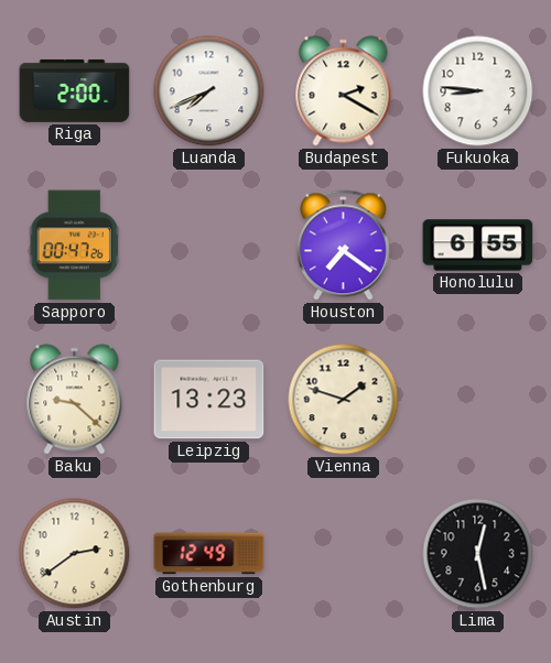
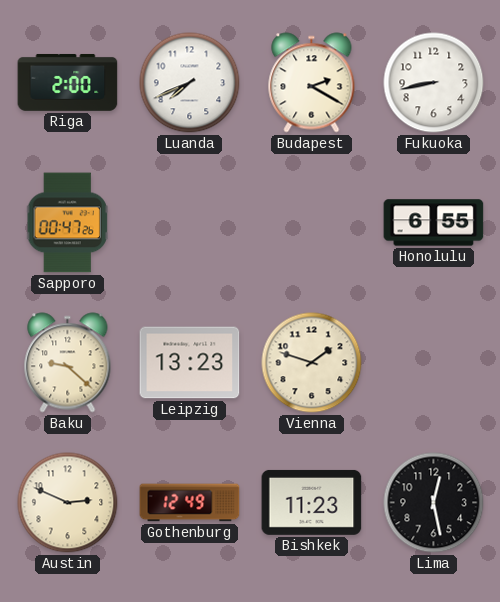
Fukuoka: 8:46 -> 8:43 (434, 83)
Houston: 7:21 -> none (343, 246)
Austin: 2:39 -> 2:49 (68, 503)
Bishkek: none -> 11:23 (312, 502)
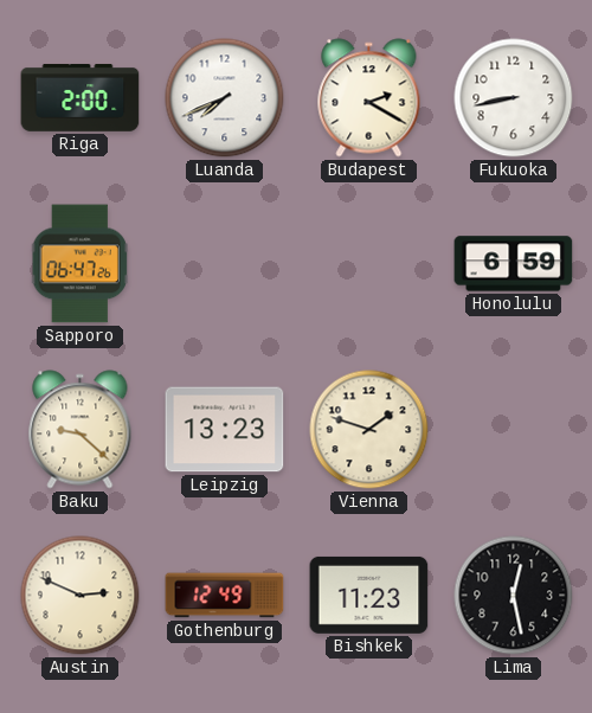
Sapporo: 00:47 -> 06:47 (79, 264)
Honolulu: 6:55 -> 6:59 (514, 264)
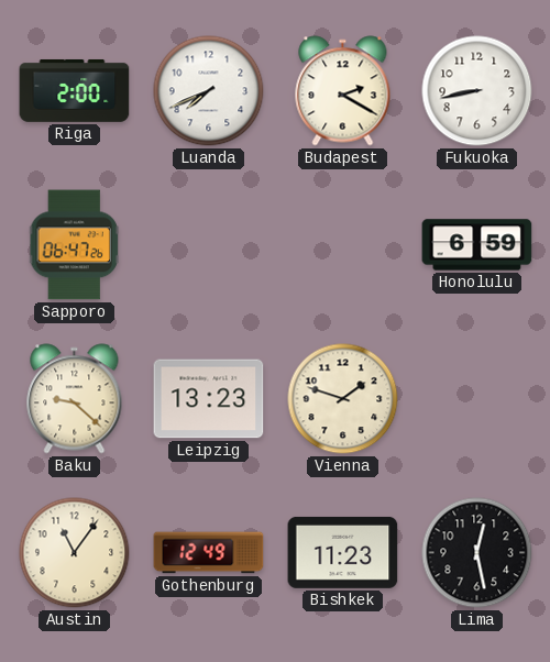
Austin: 2:49 -> 11:06 (75, 553)
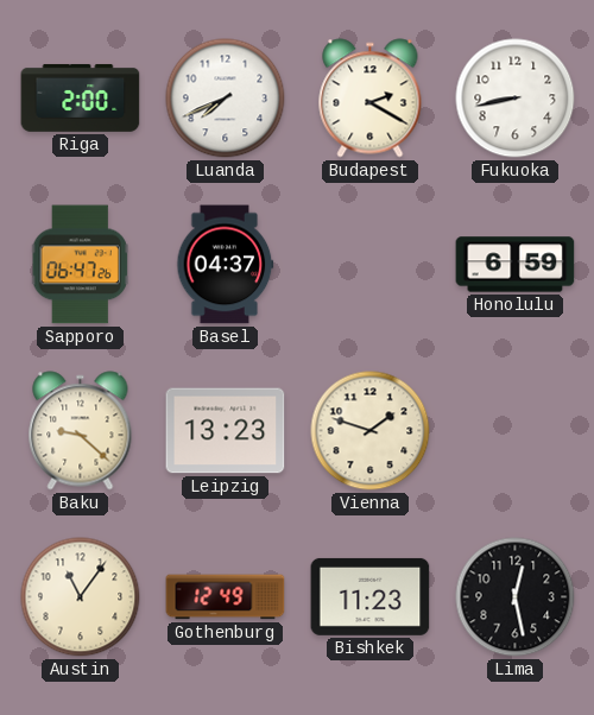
Basel: none -> 04:37 (226, 265)
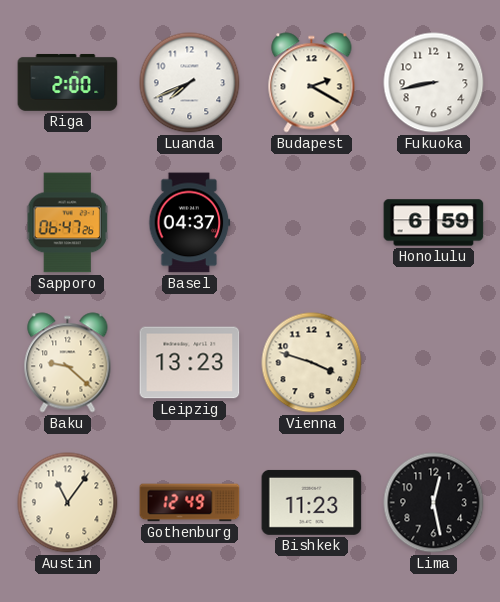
Vienna: 1:48 -> 3:48 (312, 363)
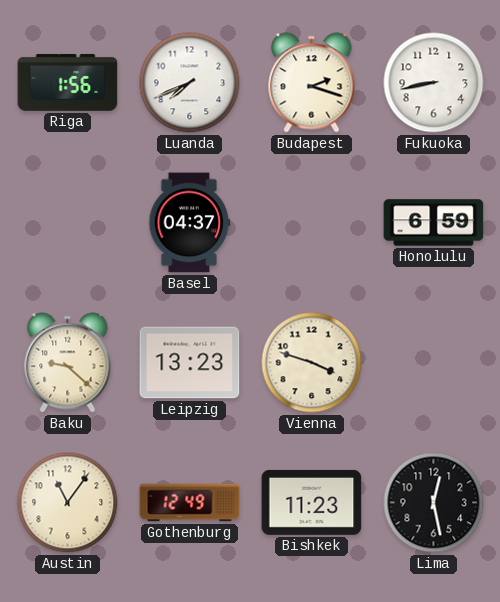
Riga: 2:00 -> 1:56 (68, 82)
Budapest: 2:20 -> 2:18 (312, 83)
Sapporo: 06:47 -> none (67, 223)
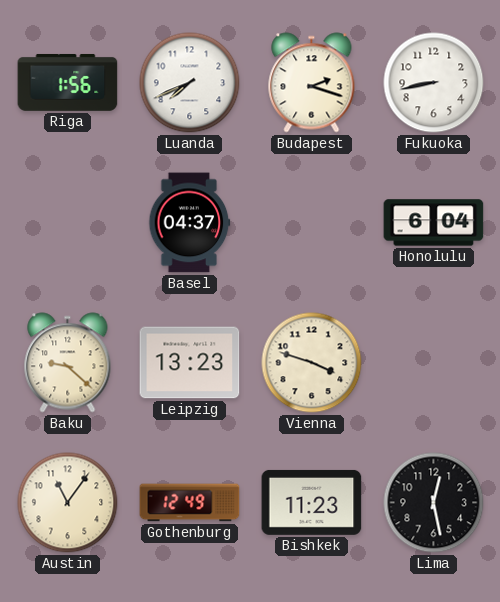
Honolulu: 6:59 -> 6:04 (434, 223)
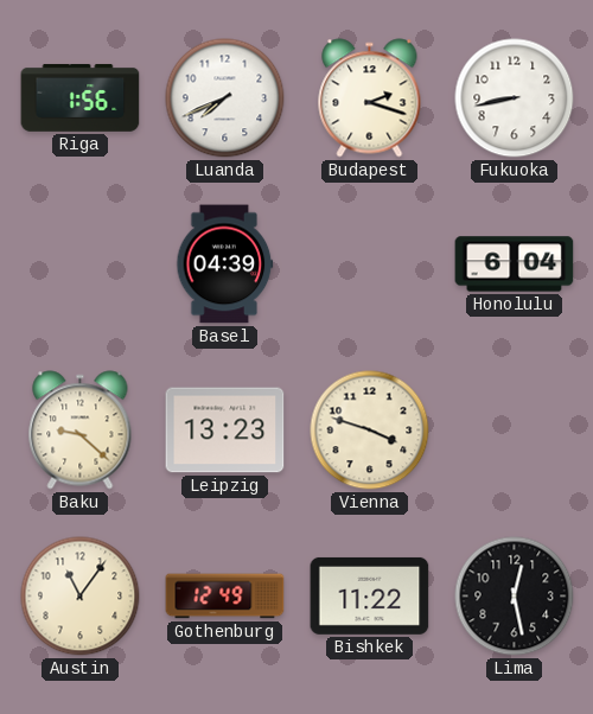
Basel: 04:37 -> 04:39 (225, 264)
Bishkek: 11:23 -> 11:22 (370, 595)
